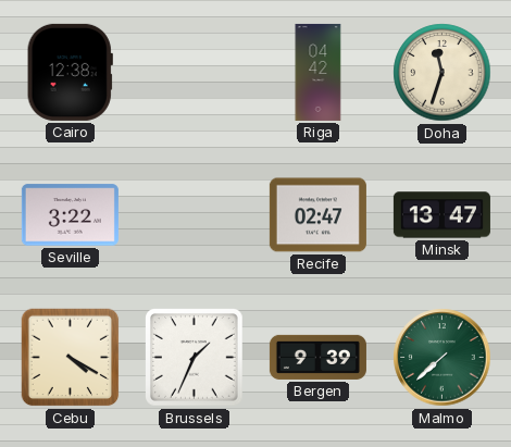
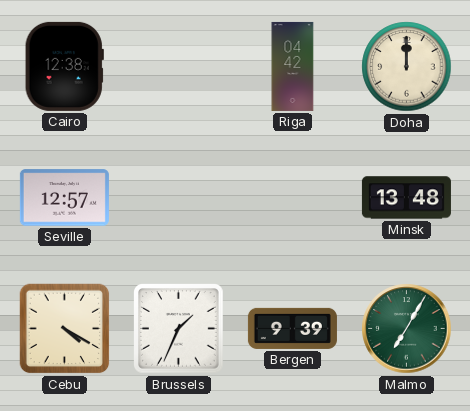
Doha: 11:33 -> 12:00 (407, 67)
Seville: 3:22 -> 12:57 (64, 198)
Recife: 02:47 -> none (317, 215)
Minsk: 13:47 -> 13:48 (406, 198)
Malmo: 7:38 -> 7:05 (407, 329)
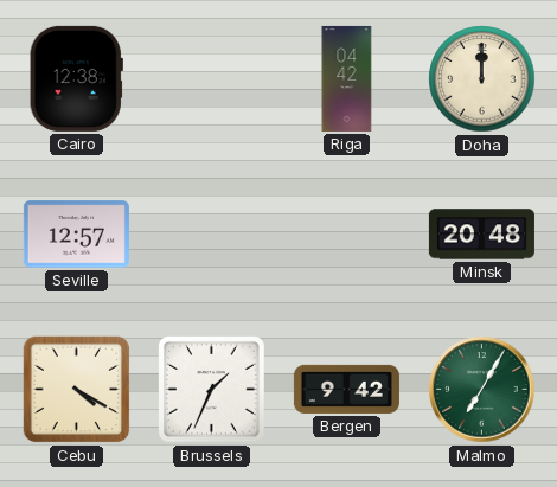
Minsk: 13:48 -> 20:48 (481, 235)
Bergen: 9:39 -> 9:42 (346, 389)
